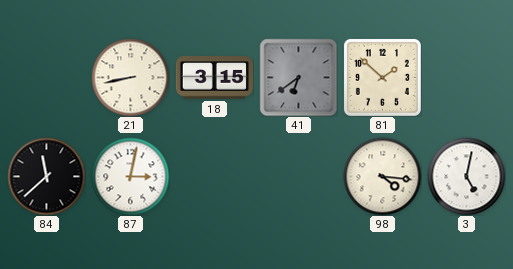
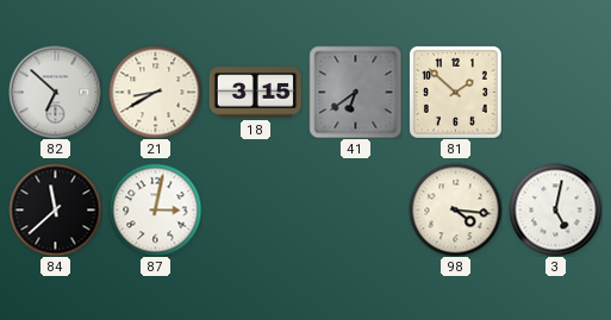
82: none -> 6:52 (55, 92)
21: 8:43 -> 8:40 (155, 92)
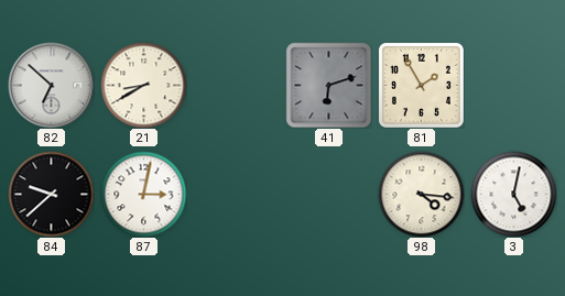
18: 3:15 -> none (255, 93)
41: 6:39 -> 6:12 (328, 85)
81: 1:52 -> 1:55 (421, 85)
84: 11:38 -> 9:38 (51, 194)
